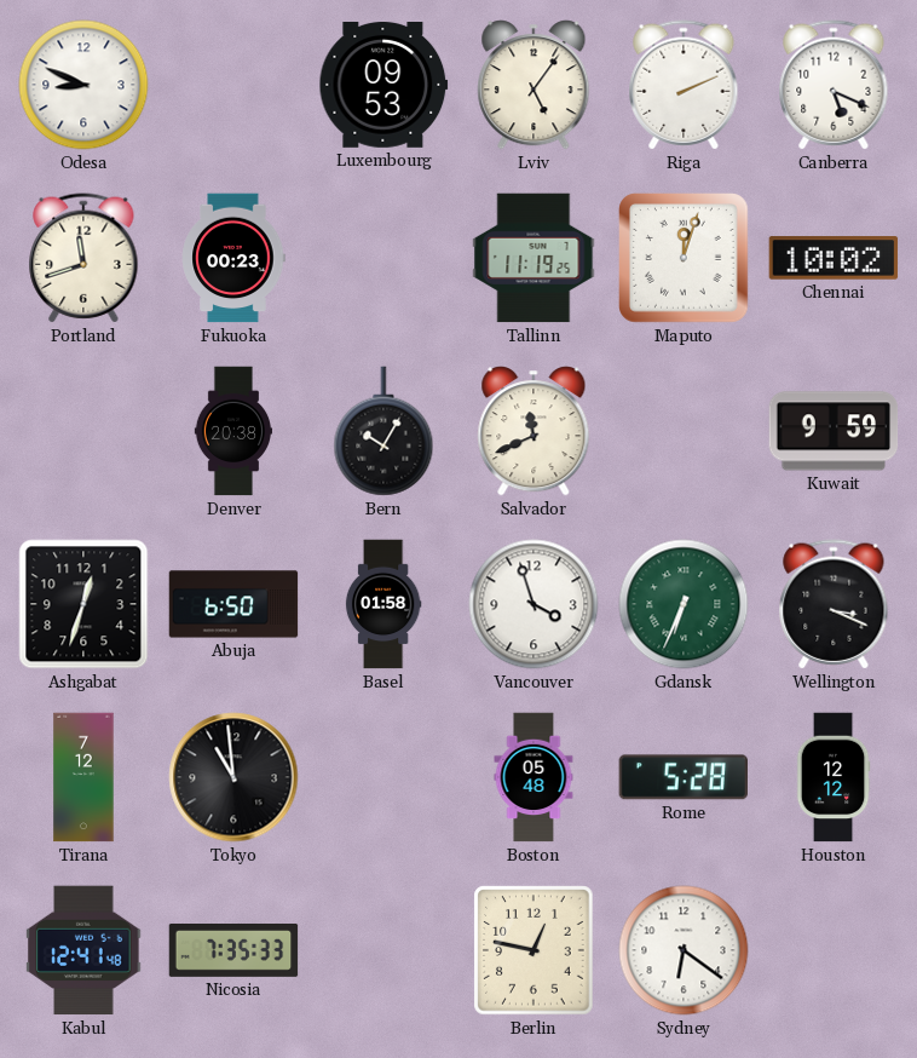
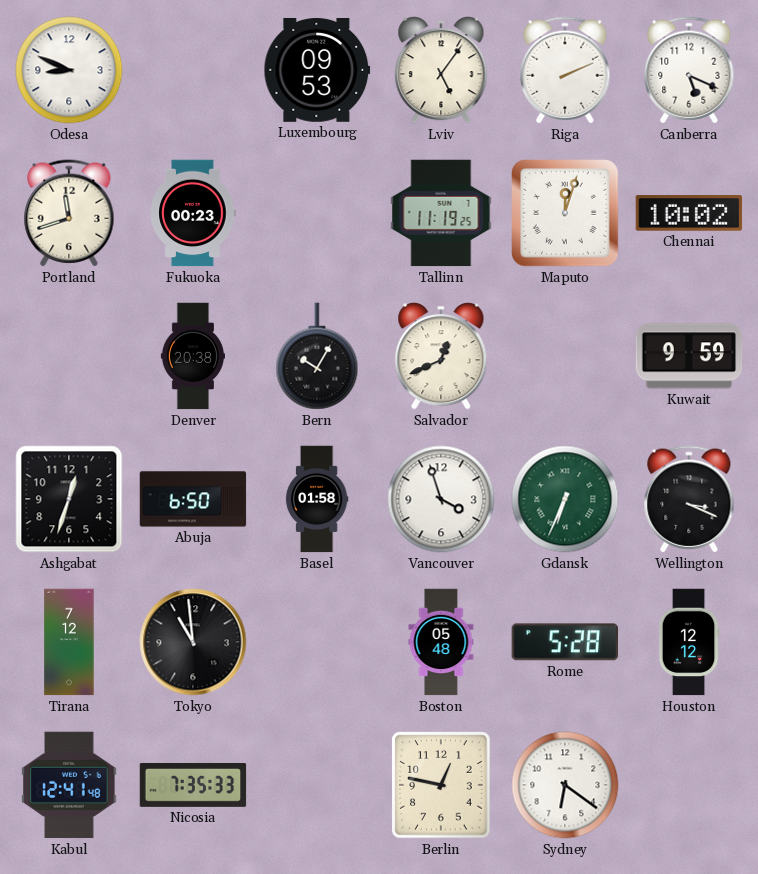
Salvador: 11:41 -> 12:41 (441, 356)
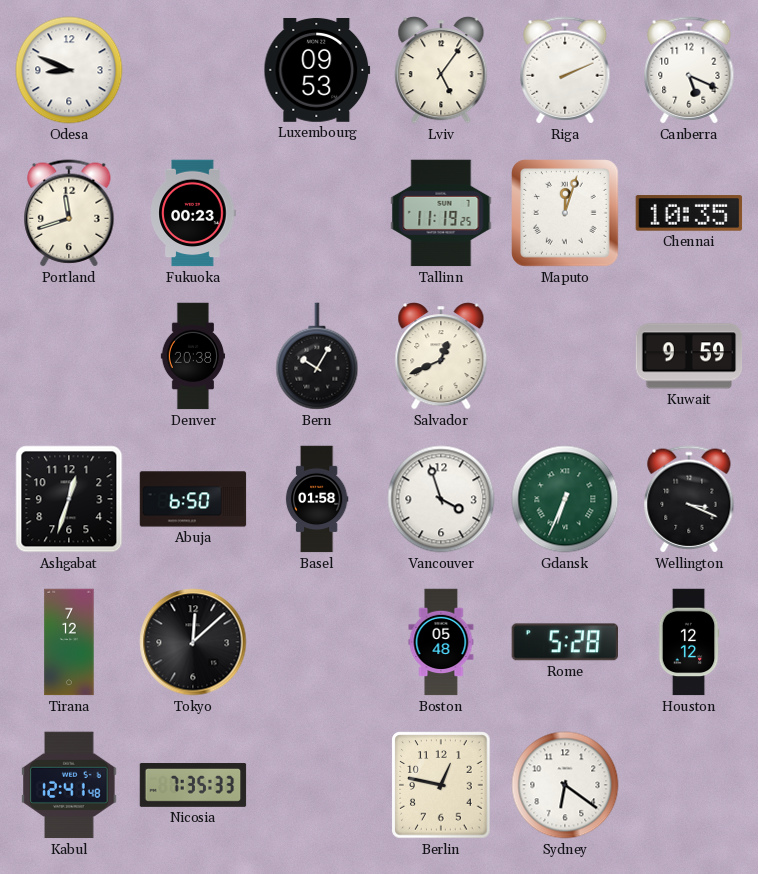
Chennai: 10:02 -> 10:35 (689, 213)
Tokyo: 10:59 -> 12:08 (193, 642)
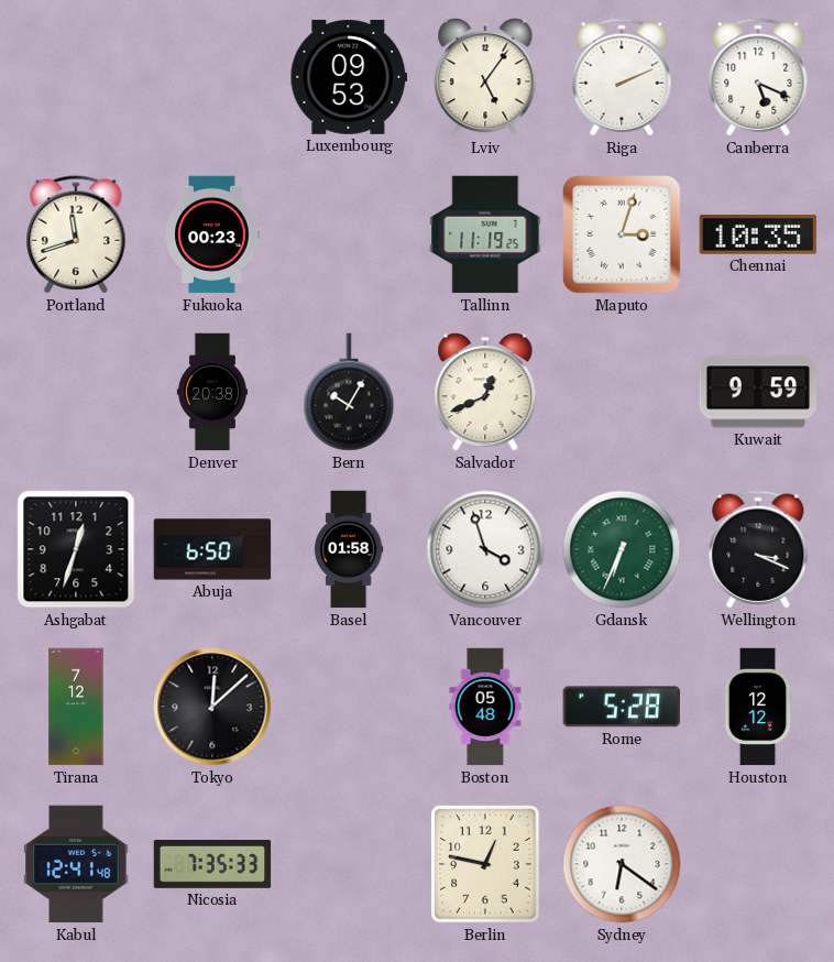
Odesa: 8:49 -> none (69, 70)
Maputo: 12:03 -> 3:03 (623, 236)
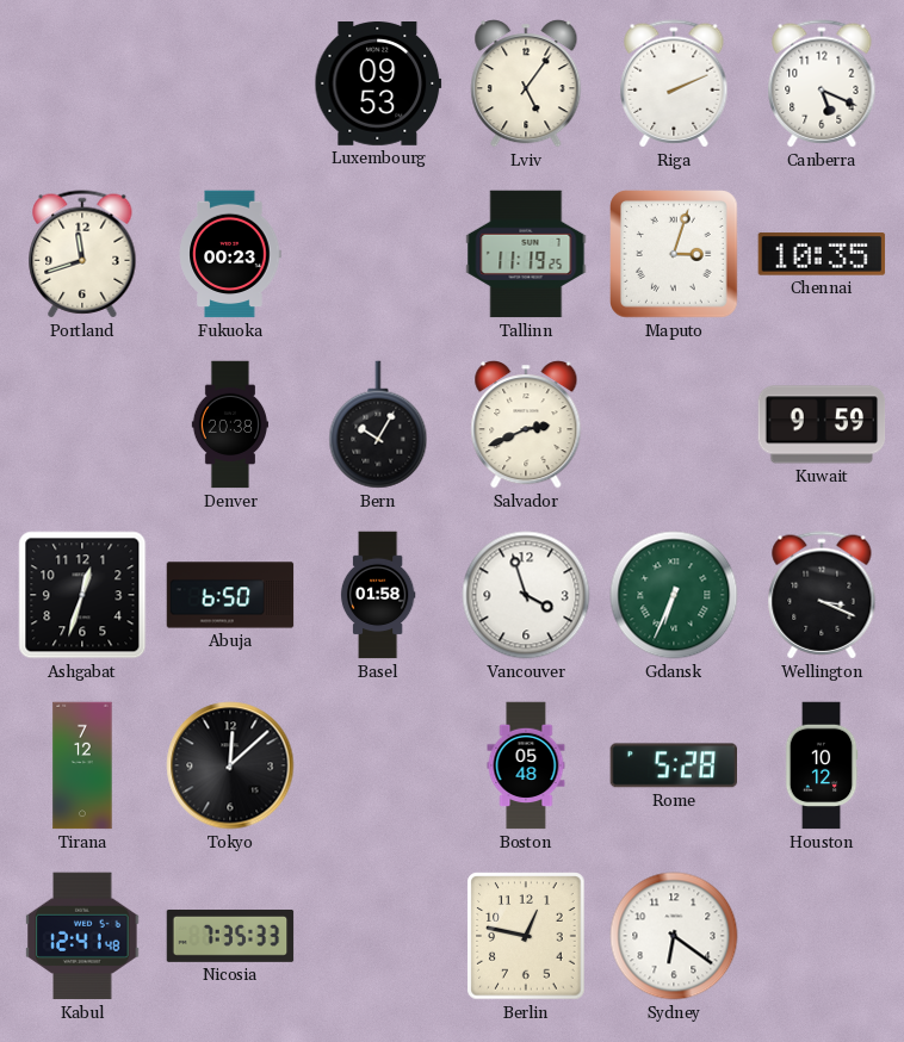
Salvador: 12:41 -> 2:41 (526, 424)
Houston: 12:12 -> 10:12 (822, 765)
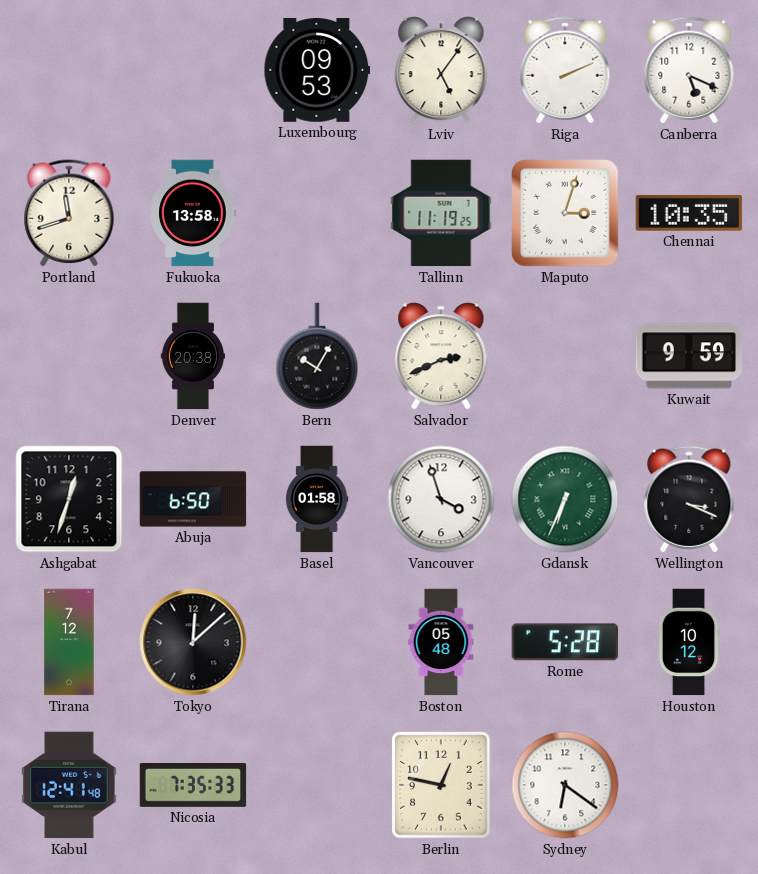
Fukuoka: 00:23 -> 13:58 (193, 213)
